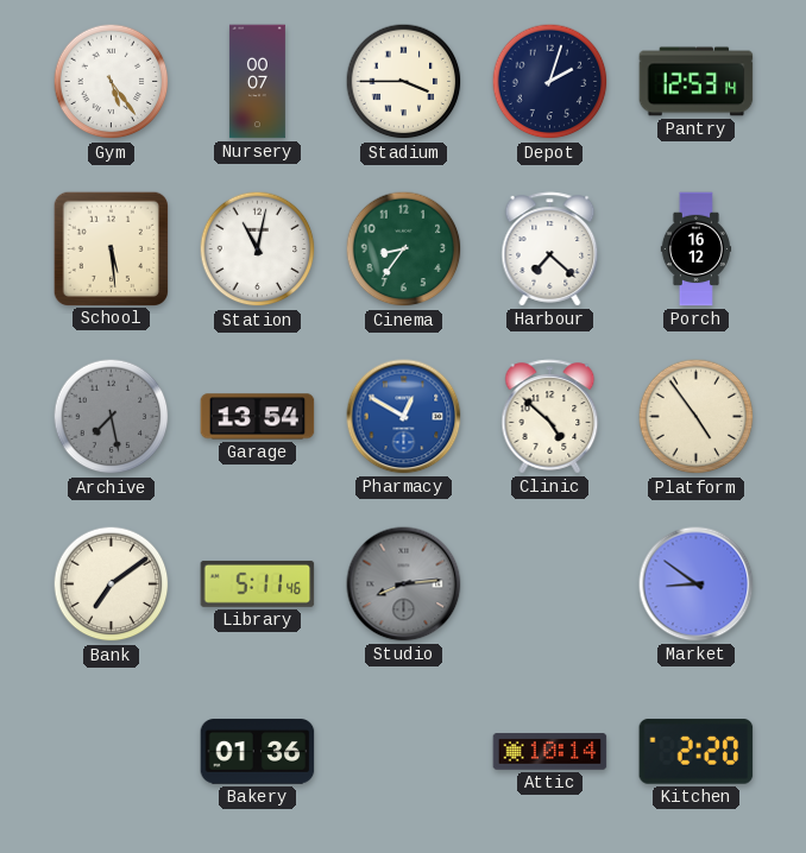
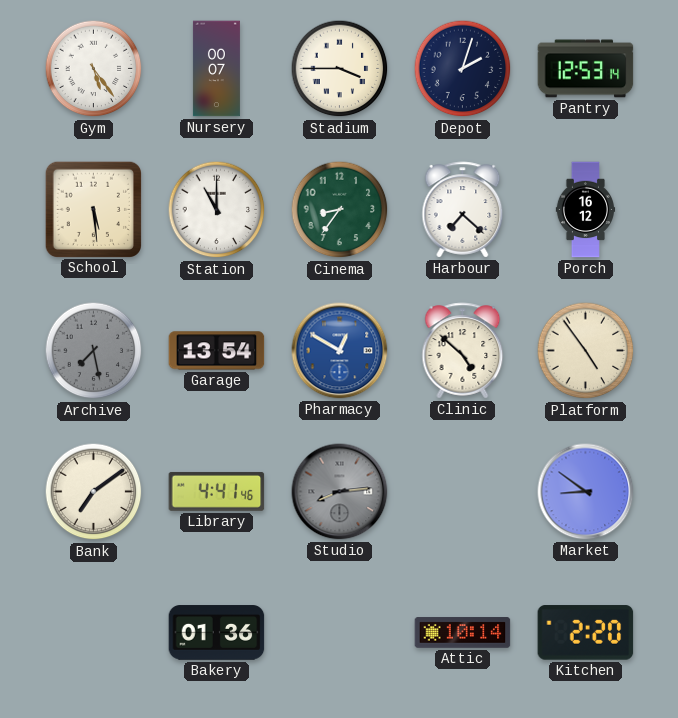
Station: 11:02 -> 11:00 (217, 210)
Library: 5:11 -> 4:41 (217, 491)
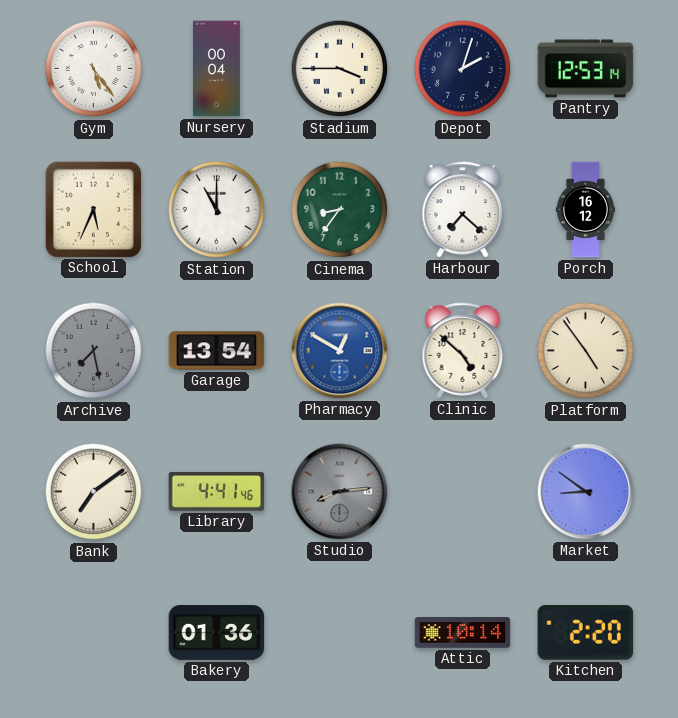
Nursery: 00:07 -> 00:04 (216, 69)
School: 5:29 -> 5:34 (93, 209)
